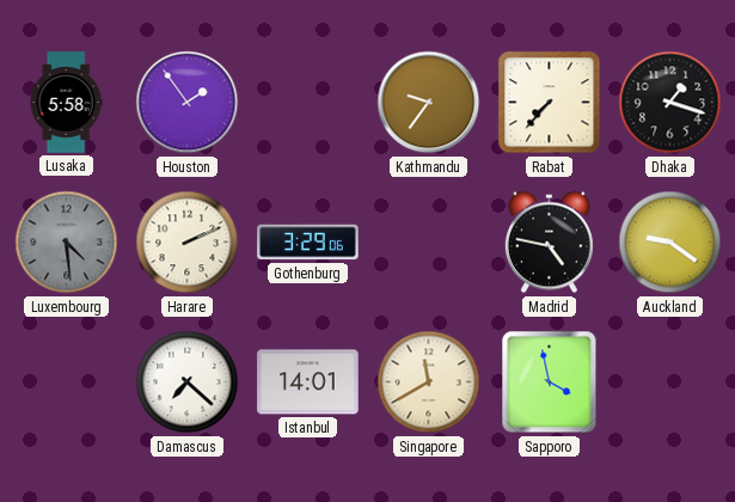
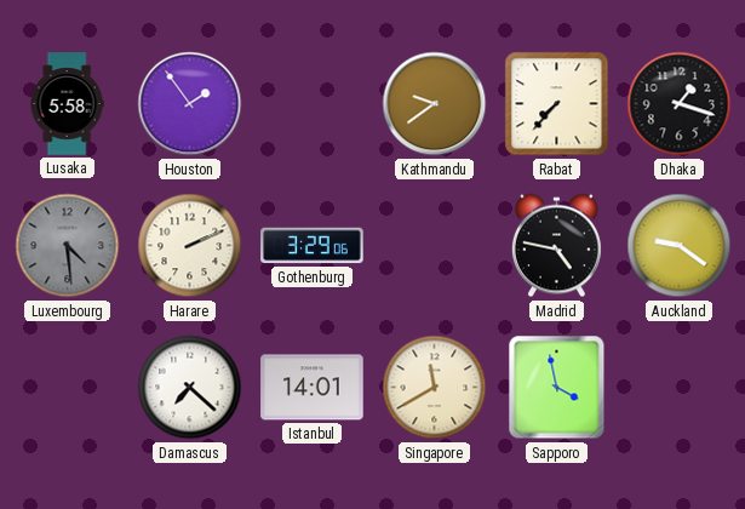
Kathmandu: 9:36 -> 9:39 (435, 104)
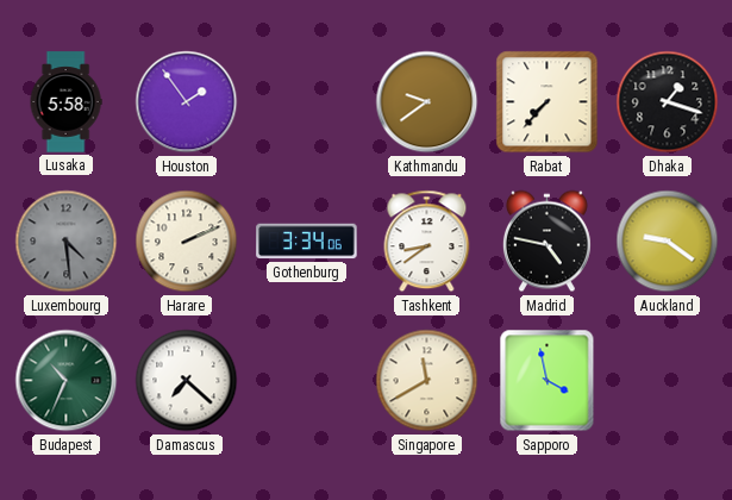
Gothenburg: 3:29 -> 3:34 (307, 242)
Tashkent: none -> 8:39 (427, 242)
Budapest: none -> 10:34 (67, 381)
Istanbul: 14:01 -> none (313, 388)
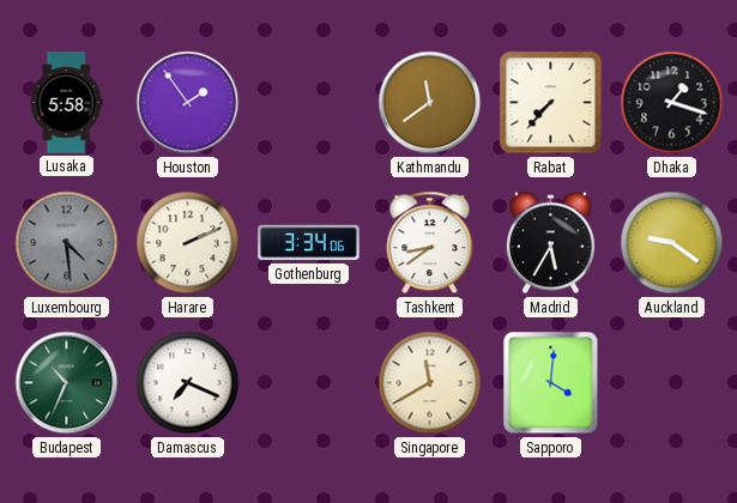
Kathmandu: 9:39 -> 11:39 (430, 103)
Madrid: 4:47 -> 5:35 (550, 243)
Damascus: 7:22 -> 7:19 (188, 383)
Sapporo: 3:58 -> 4:01 (551, 383)
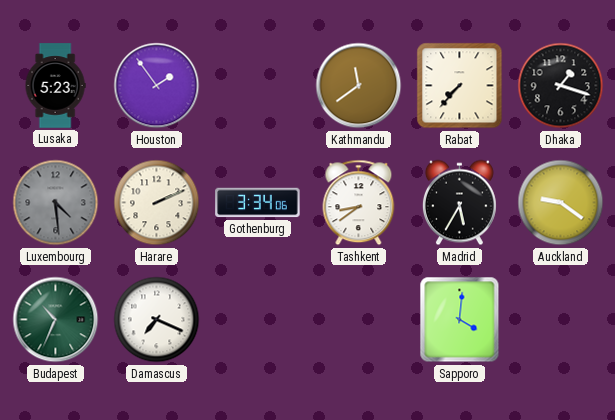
Lusaka: 5:58 -> 5:23 (55, 86)
Singapore: 11:40 -> none (430, 383)
